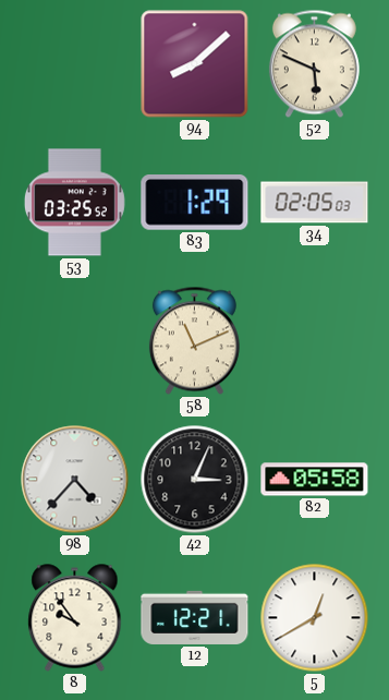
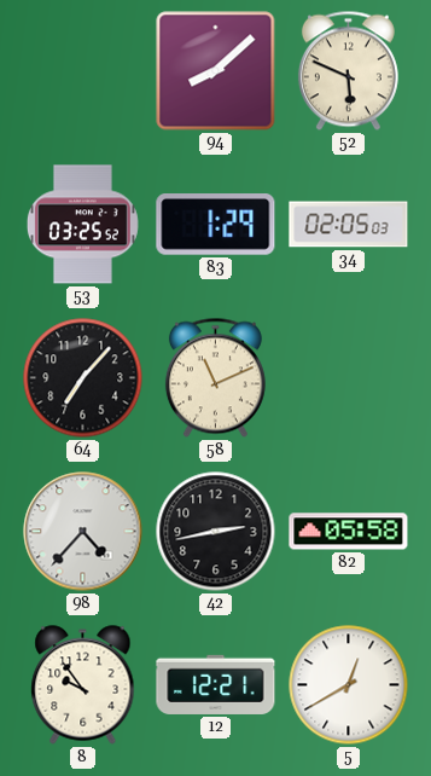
64: none -> 7:07 (83, 378)
42: 3:04 -> 2:43 (216, 532)
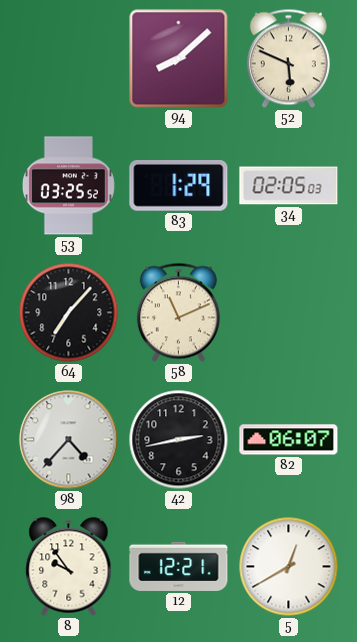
82: 05:58 -> 06:07 (289, 440)
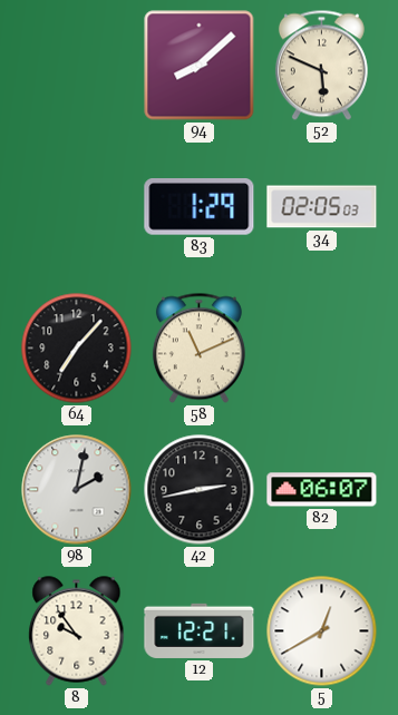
53: 03:25 -> none (68, 186)
98: 4:37 -> 2:02 (77, 490)
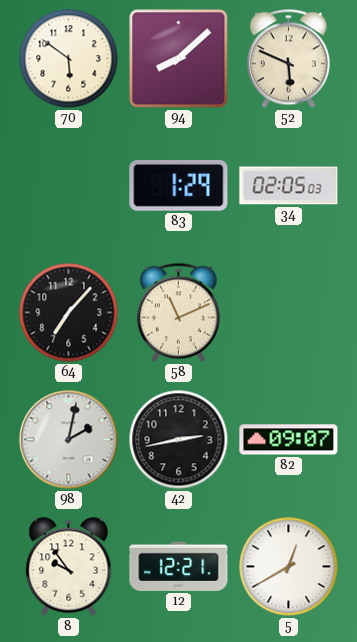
70: none -> 5:51 (69, 59)
82: 06:07 -> 09:07 (289, 440)
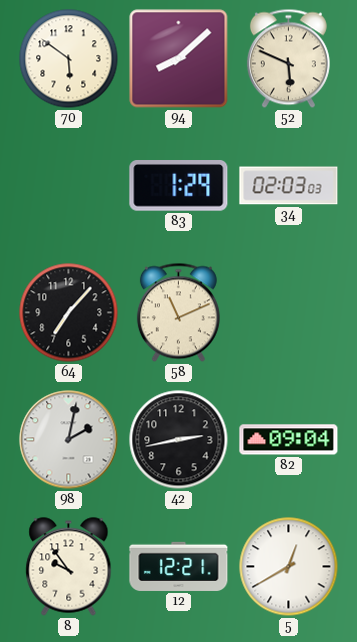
34: 02:05 -> 02:03 (289, 186)
82: 09:07 -> 09:04 (289, 440)
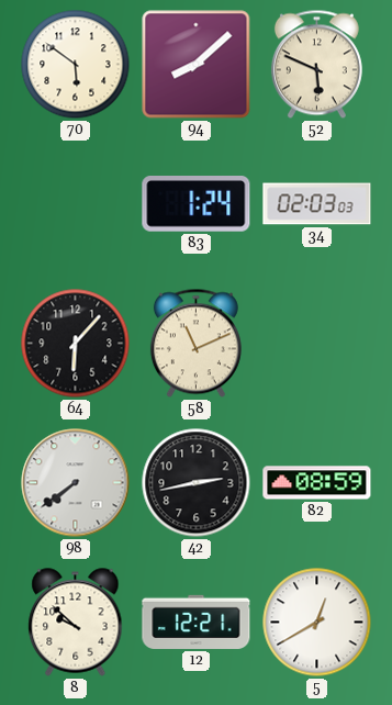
83: 1:29 -> 1:24 (197, 204)
64: 7:07 -> 6:07 (76, 344)
98: 2:02 -> 7:39 (76, 483)
82: 09:04 -> 08:59 (317, 483)
8: 9:54 -> 9:52 (76, 623)
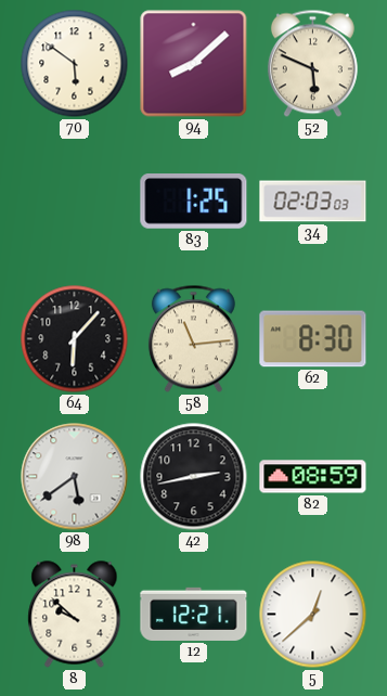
83: 1:24 -> 1:25 (194, 202)
58: 11:11 -> 11:14 (193, 339)
62: none -> 8:30 (313, 339)
98: 7:39 -> 5:39 (75, 477)
5: 12:40 -> 12:38 (313, 615)
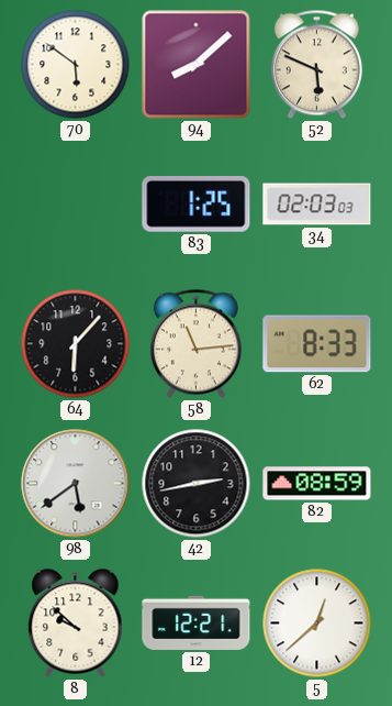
62: 8:30 -> 8:33 (317, 344)
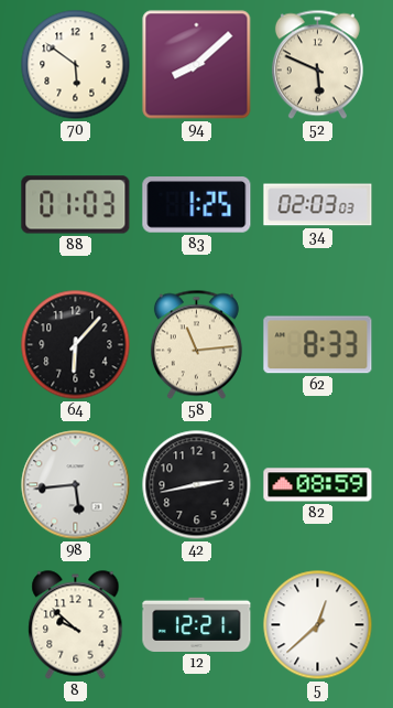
88: none -> 01:03 (76, 205)
98: 5:39 -> 5:44 (76, 485)
